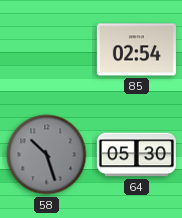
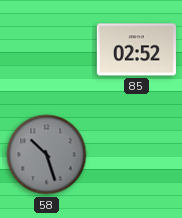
85: 02:54 -> 02:52 (136, 50)
64: 05:30 -> none (136, 155)
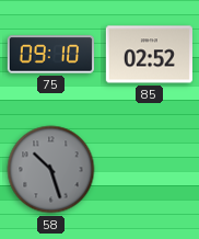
75: none -> 09:10 (50, 55)
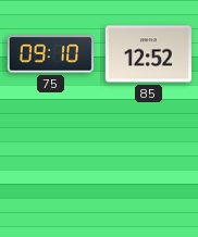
85: 02:52 -> 12:52 (148, 54)
58: 10:27 -> none (51, 170)
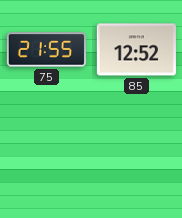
75: 09:10 -> 21:55 (46, 50)
